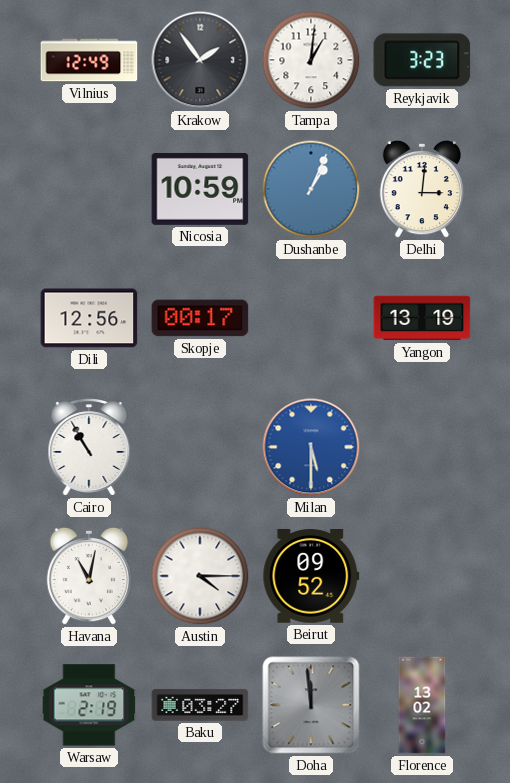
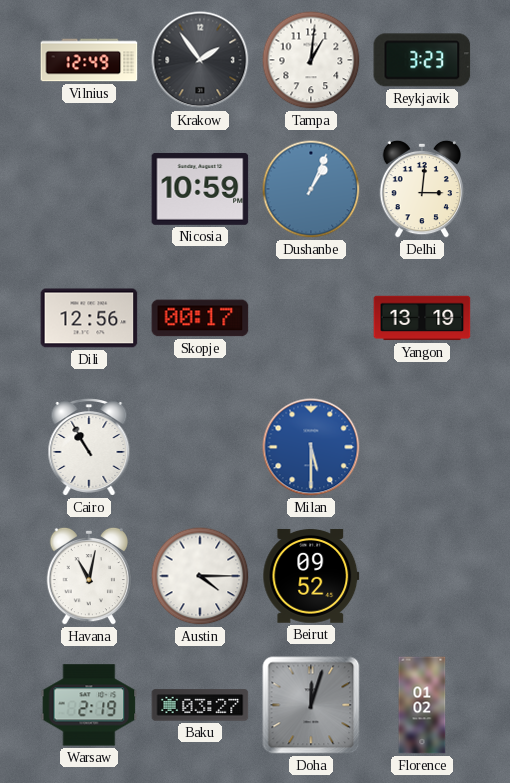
Doha: 11:59 -> 12:03 (311, 705)
Florence: 13:02 -> 01:02 (422, 705)
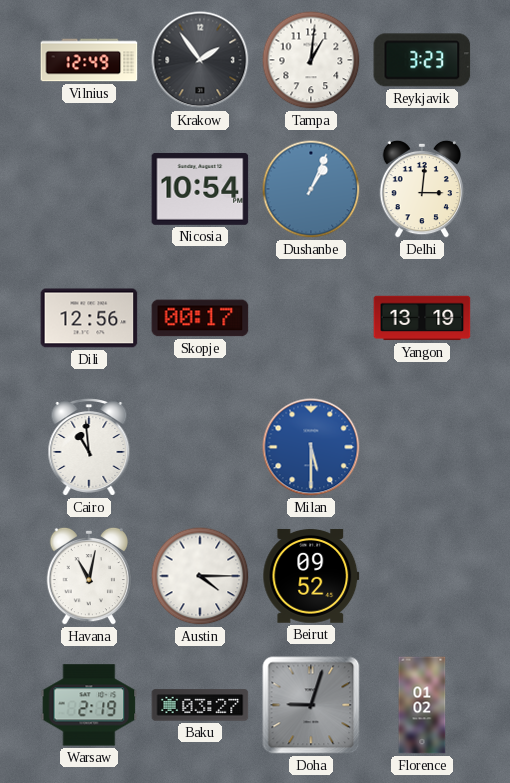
Nicosia: 10:59 -> 10:54 (200, 189)
Cairo: 10:55 -> 10:59 (89, 448)
Doha: 12:03 -> 9:03 (311, 705)
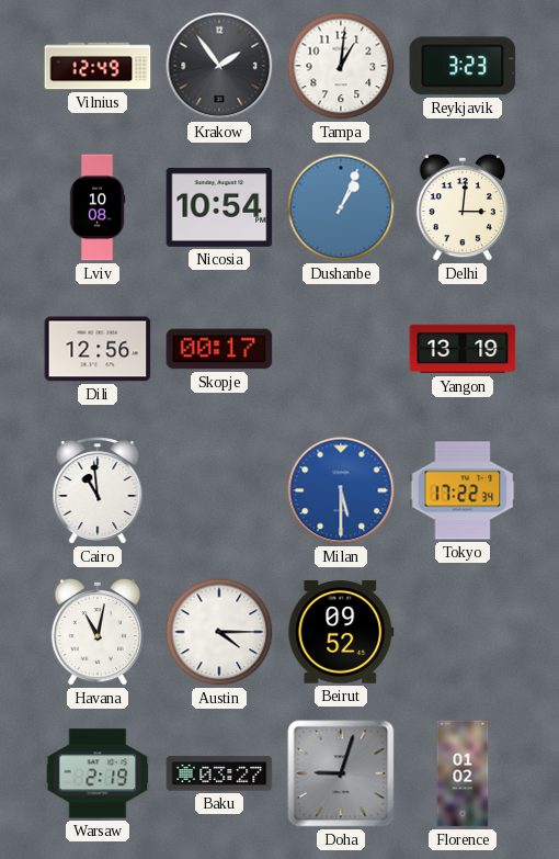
Lviv: none -> 10:08 (98, 207)
Tokyo: none -> 17:22 (463, 490)
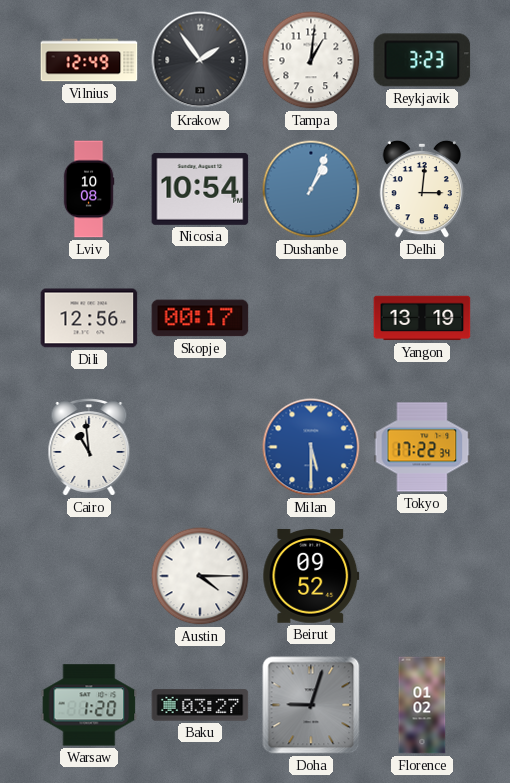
Havana: 11:02 -> none (96, 632)
Warsaw: 2:19 -> 1:20 (89, 705)
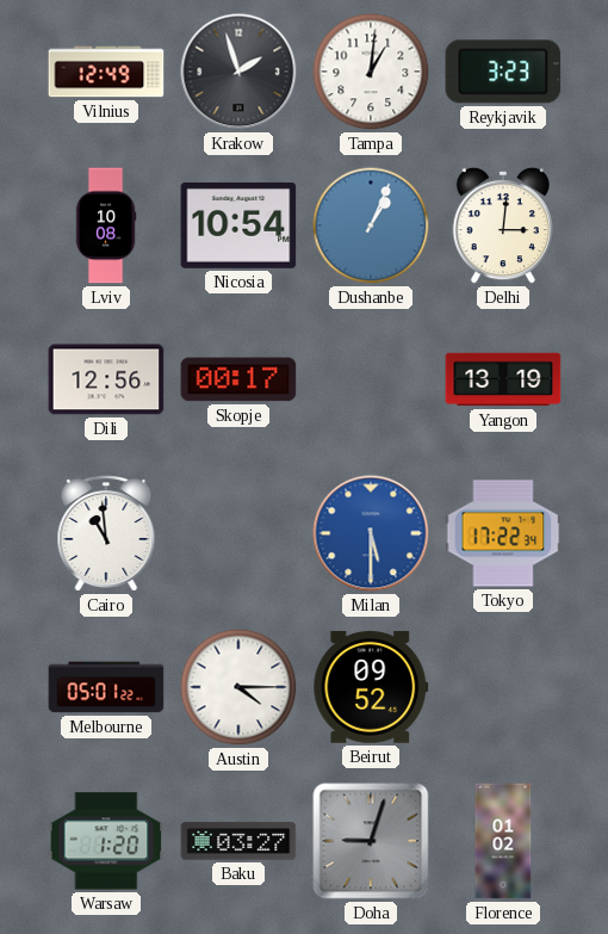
Krakow: 1:54 -> 1:57 (238, 72)
Melbourne: none -> 05:01 (106, 687)
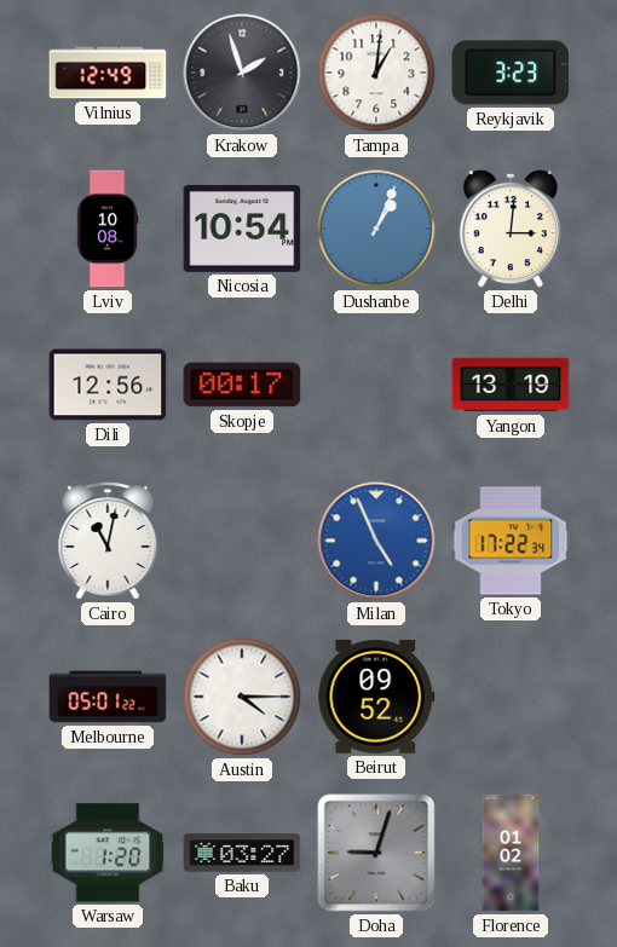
Cairo: 10:59 -> 11:02 (108, 542)
Milan: 5:30 -> 4:56 (376, 541)
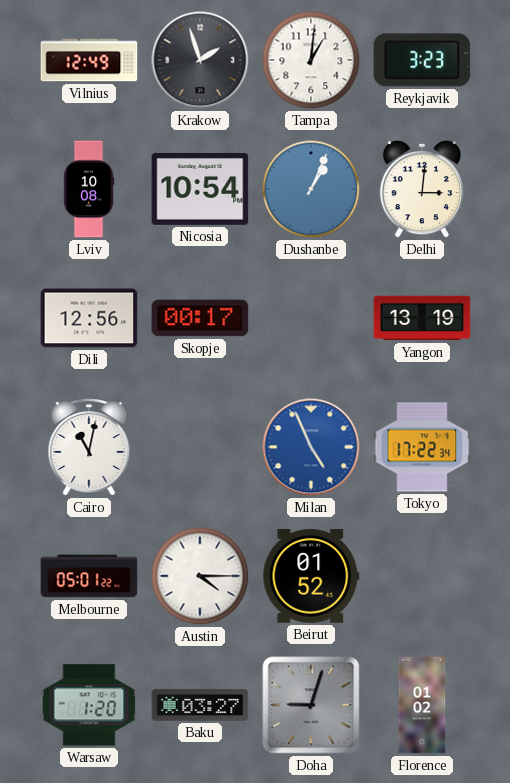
Beirut: 09:52 -> 01:52 (311, 577)
